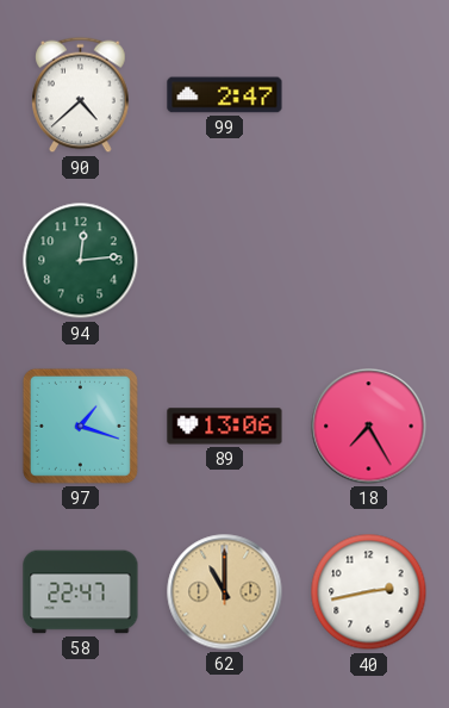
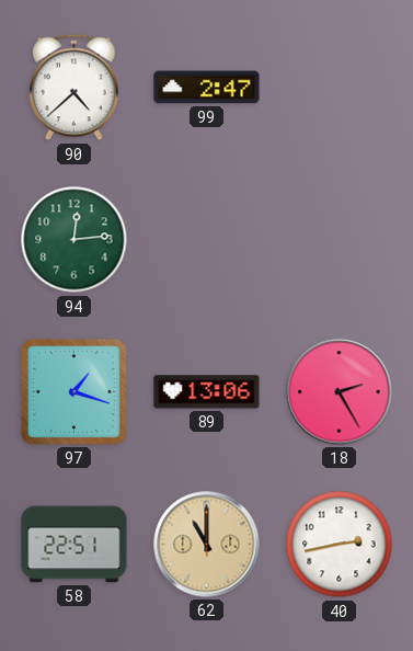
18: 7:25 -> 2:25 (340, 392)
58: 22:47 -> 22:51 (74, 545)
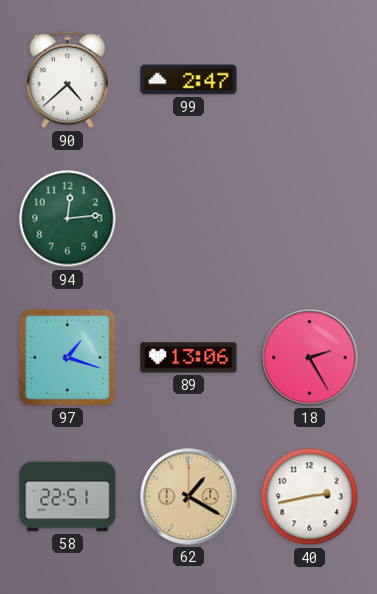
62: 11:00 -> 1:20 (189, 497)
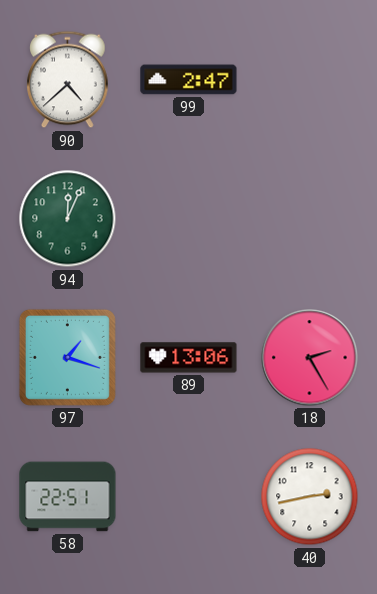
94: 12:14 -> 12:04 (68, 219)
62: 1:20 -> none (189, 497)
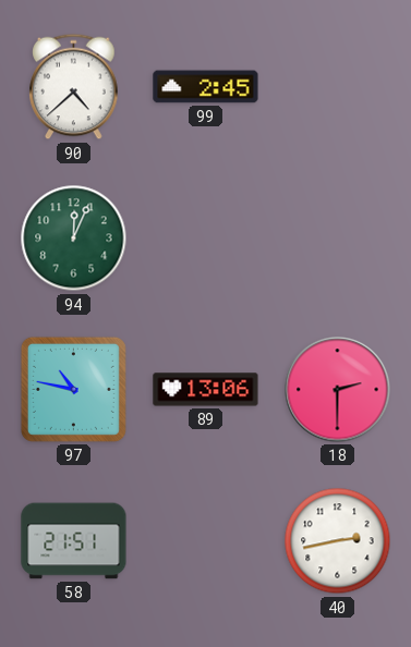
99: 2:47 -> 2:45 (206, 87)
97: 1:18 -> 10:47 (73, 389)
18: 2:25 -> 2:30 (338, 390)
58: 22:51 -> 21:51 (74, 541)
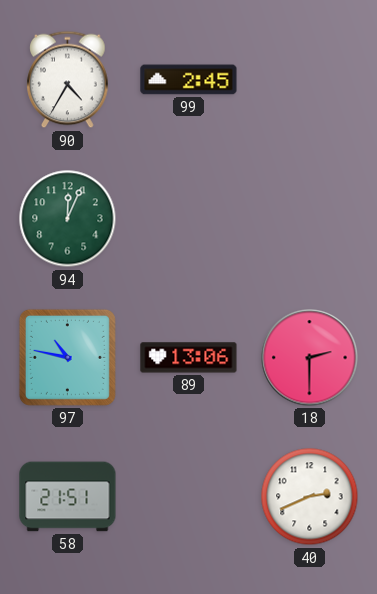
90: 4:38 -> 4:35 (68, 80)
40: 2:43 -> 2:41 (310, 497)
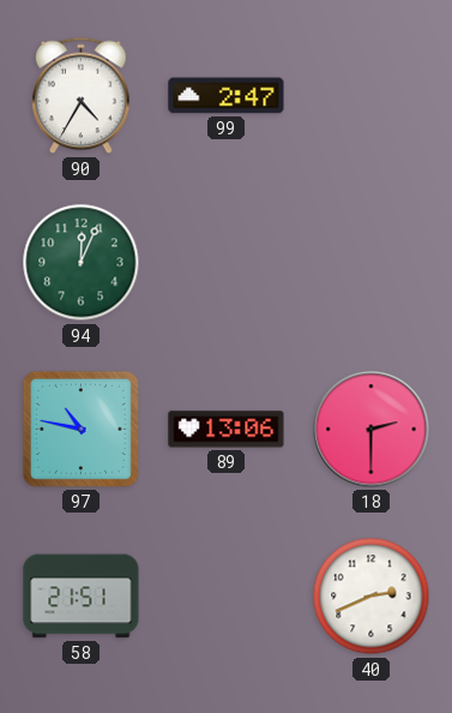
99: 2:45 -> 2:47 (227, 96)
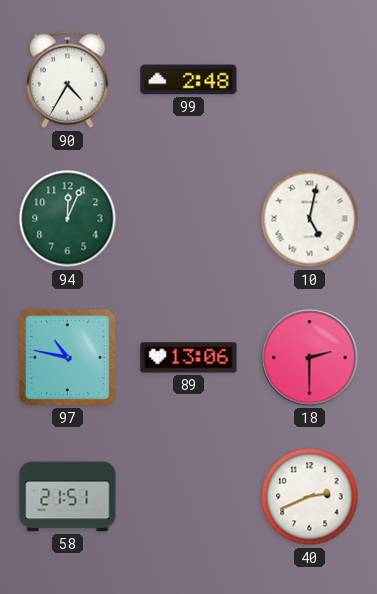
99: 2:47 -> 2:48 (189, 80)
10: none -> 5:02 (310, 219)
